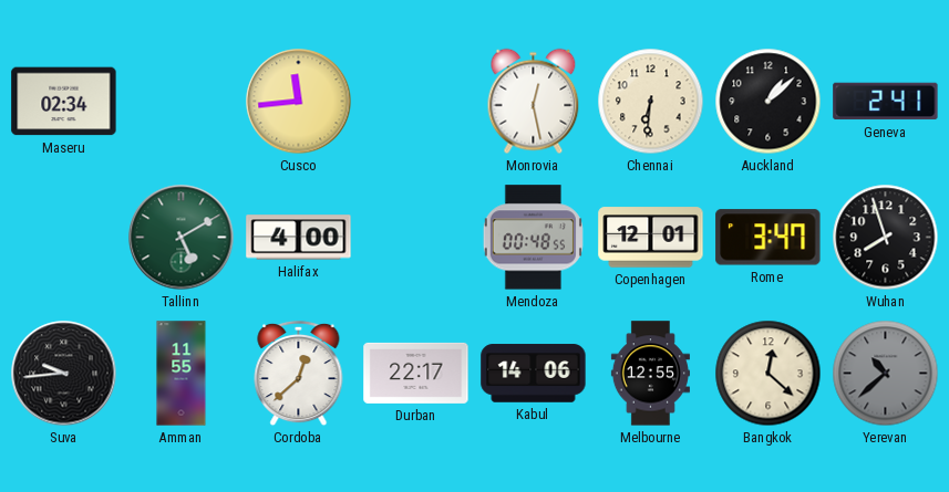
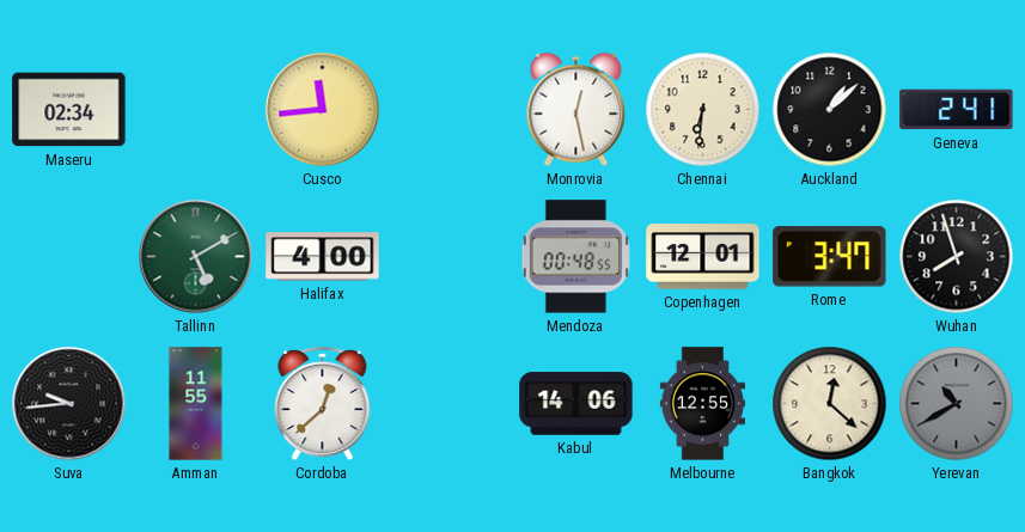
Durban: 22:17 -> none (416, 373)
Yerevan: 10:38 -> 10:40 (957, 404)
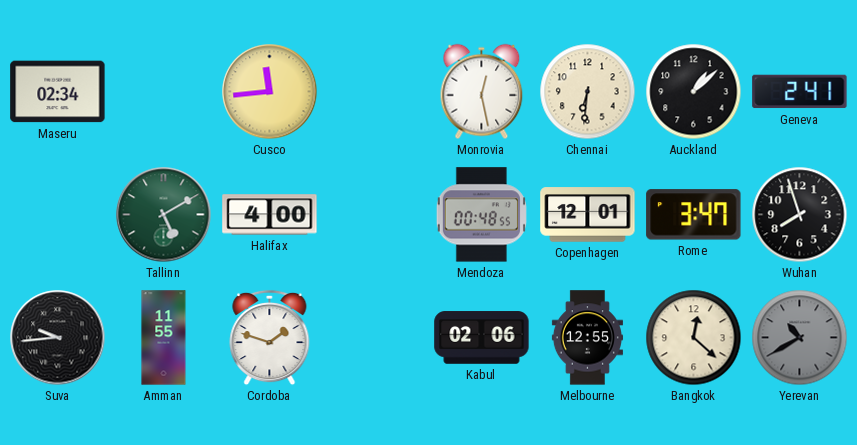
Cordoba: 12:38 -> 1:48 (270, 338)
Kabul: 14:06 -> 02:06 (482, 338)
